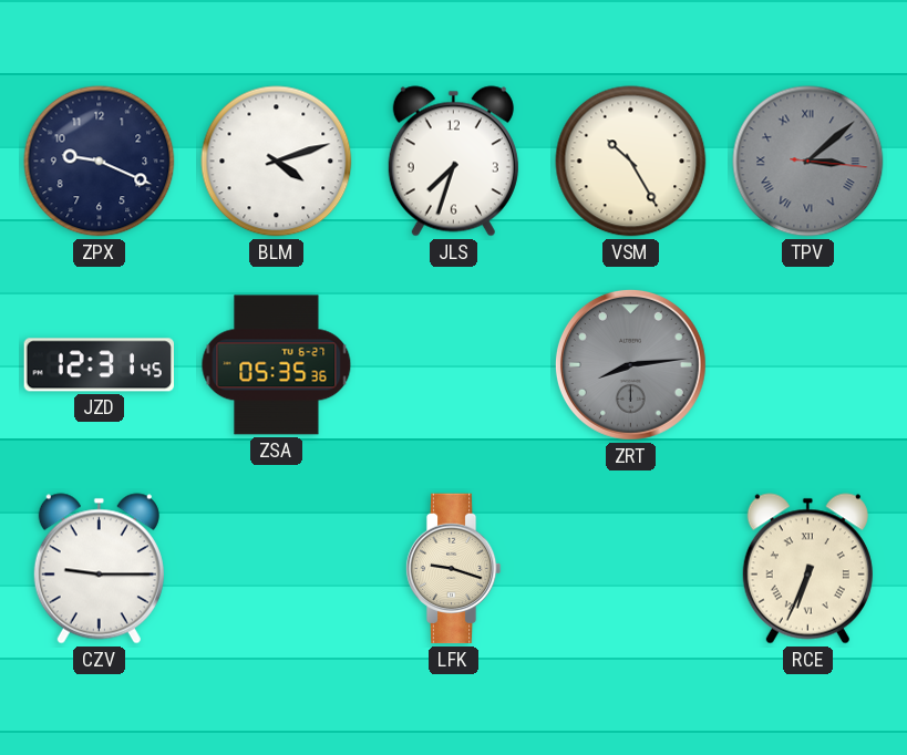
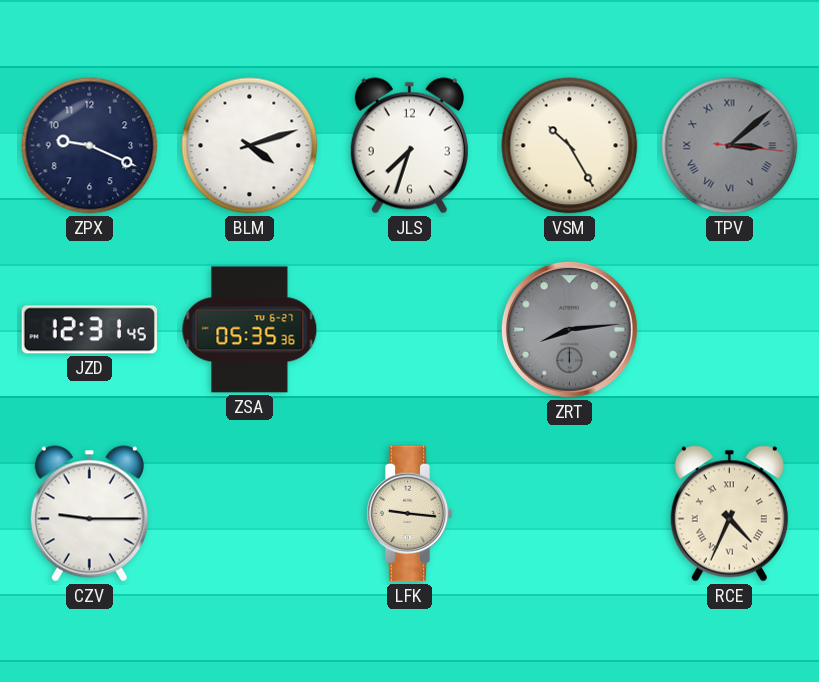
LFK: 9:18 -> 9:16 (409, 514)
RCE: 6:34 -> 4:34 (729, 514)
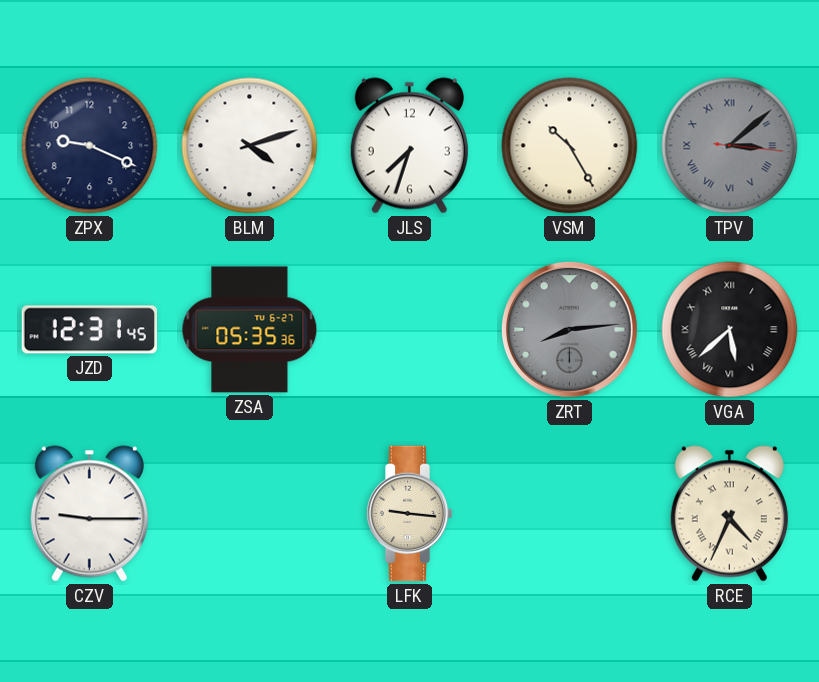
VGA: none -> 5:38 (730, 330)
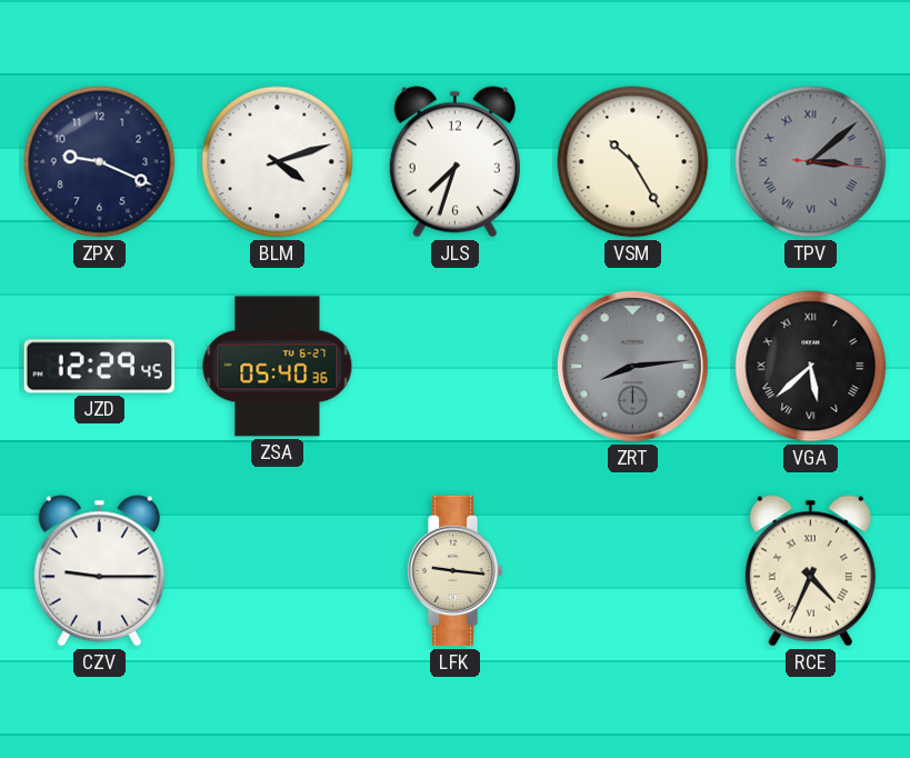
JZD: 12:31 -> 12:29 (99, 367)
ZSA: 05:35 -> 05:40 (278, 367)
